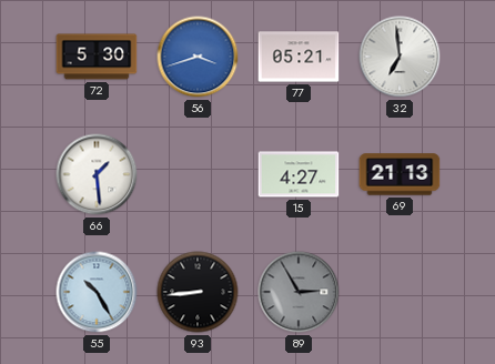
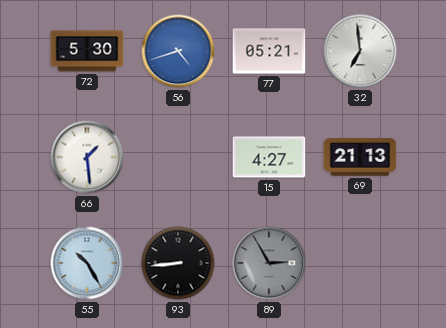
56: 3:42 -> 4:42 (178, 51)
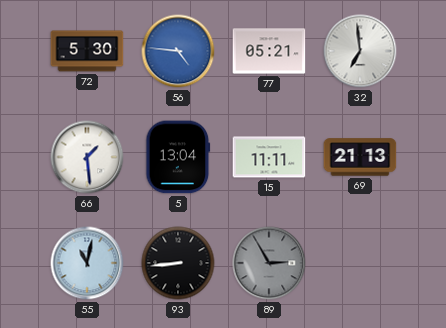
56: 4:42 -> 4:46 (178, 51)
5: none -> 13:04 (178, 157)
15: 4:27 -> 11:11 (269, 157)
55: 10:25 -> 11:02 (87, 263)
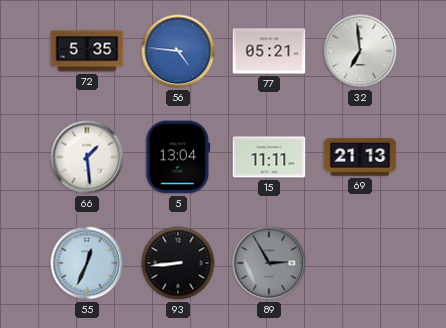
72: 5:30 -> 5:35 (87, 51)
55: 11:02 -> 12:34 (87, 263)
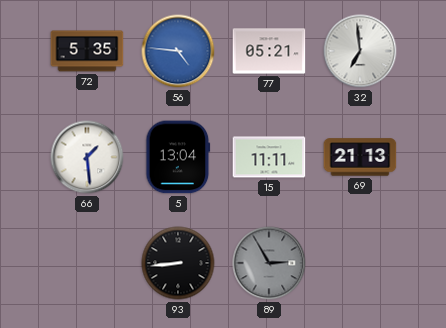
55: 12:34 -> none (87, 263)
